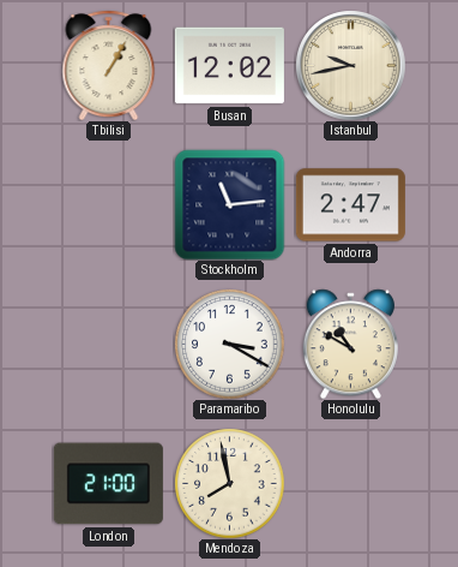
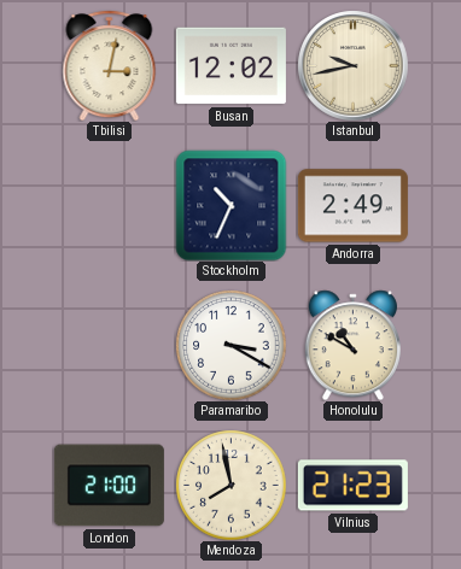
Tbilisi: 1:05 -> 3:02 (110, 65)
Stockholm: 11:14 -> 10:34 (230, 205)
Andorra: 2:47 -> 2:49 (352, 206)
Vilnius: none -> 21:23 (352, 486)
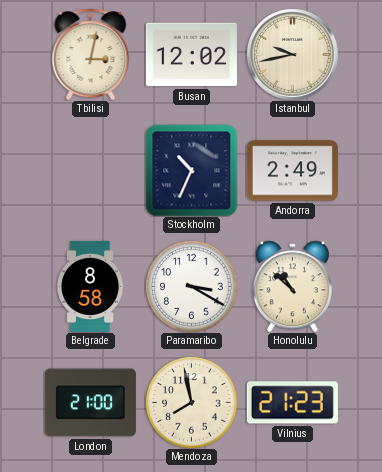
Belgrade: none -> 8:58 (90, 286)
Honolulu: 10:50 -> 10:52 (292, 286)
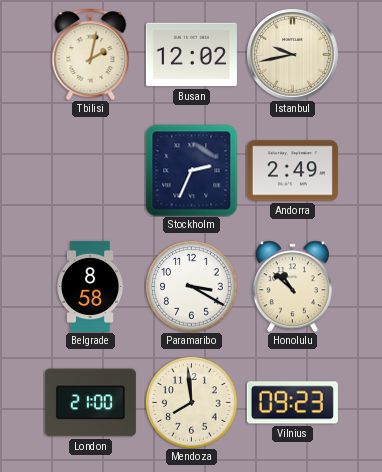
Tbilisi: 3:02 -> 2:02 (91, 54)
Stockholm: 10:34 -> 2:34 (191, 170)
Mendoza: 7:58 -> 7:59 (191, 402)
Vilnius: 21:23 -> 09:23 (292, 403)
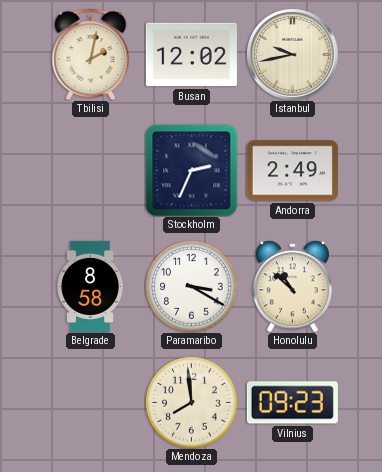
London: 21:00 -> none (90, 403)
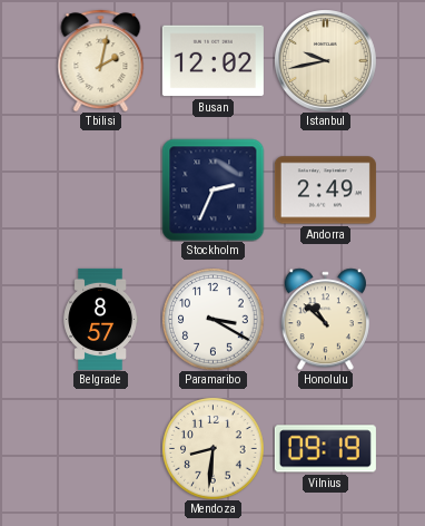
Belgrade: 8:58 -> 8:57 (100, 319)
Mendoza: 7:59 -> 8:31 (212, 448)
Vilnius: 09:23 -> 09:19 (325, 449)
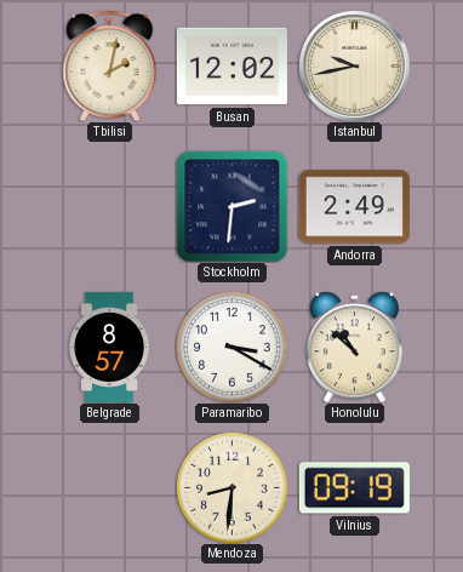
Stockholm: 2:34 -> 2:31 (232, 206)
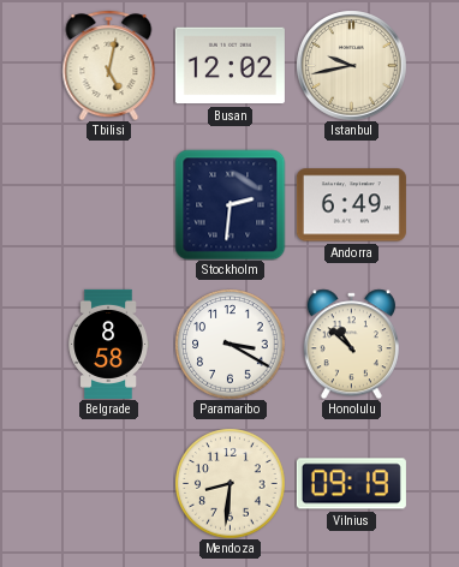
Tbilisi: 2:02 -> 5:02 (109, 65)
Andorra: 2:49 -> 6:49 (351, 205)
Belgrade: 8:57 -> 8:58 (108, 344)
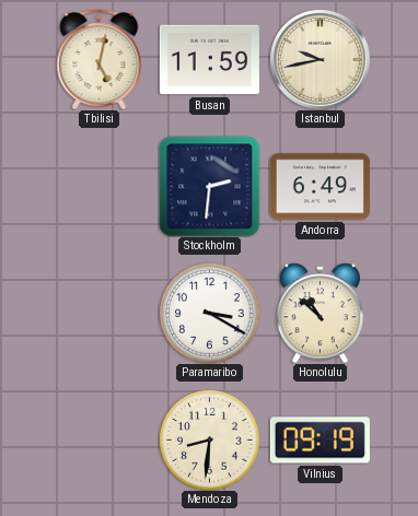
Busan: 12:02 -> 11:59 (209, 60)
Belgrade: 8:58 -> none (108, 344)
